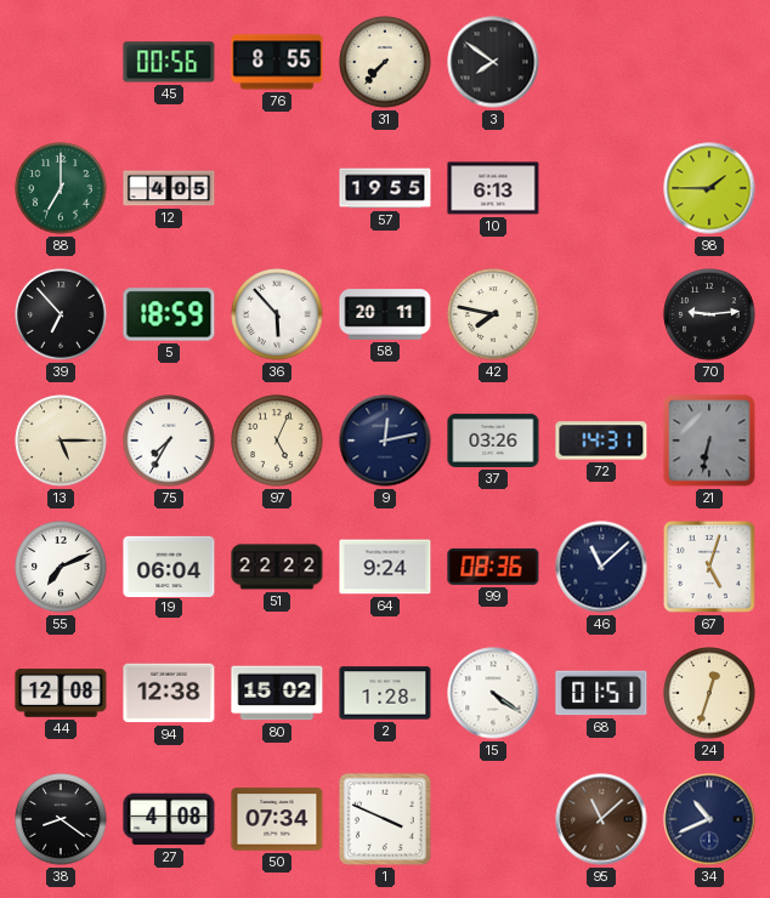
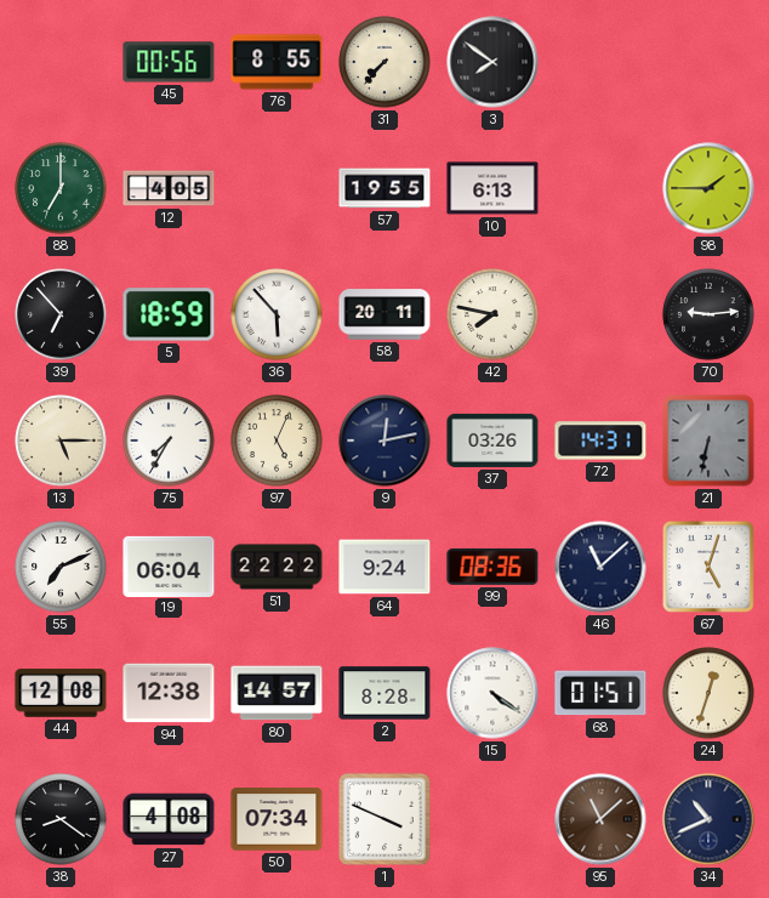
80: 15:02 -> 14:57 (277, 693)
2: 1:28 -> 8:28 (384, 693)
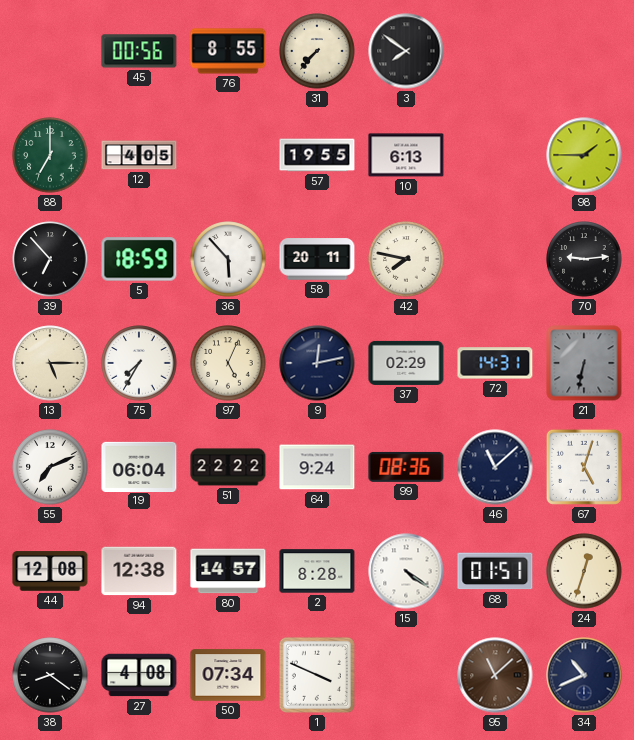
37: 03:26 -> 02:29 (406, 363)
